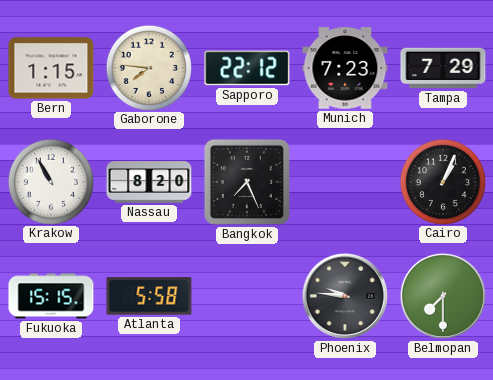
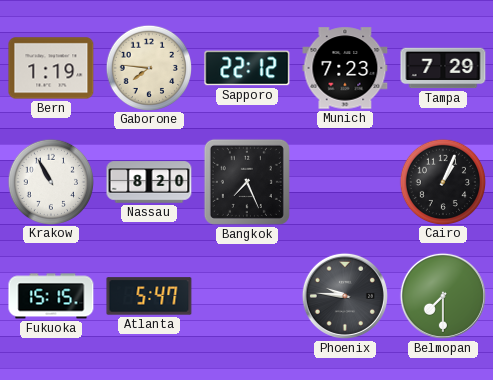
Bern: 1:15 -> 1:19 (51, 68)
Atlanta: 5:58 -> 5:47 (149, 296)
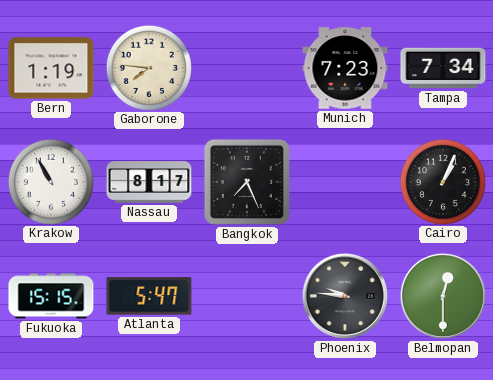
Sapporo: 22:12 -> none (247, 68)
Tampa: 7:29 -> 7:34 (443, 68)
Nassau: 8:20 -> 8:17 (149, 182)
Belmopan: 7:30 -> 12:30 (443, 296)
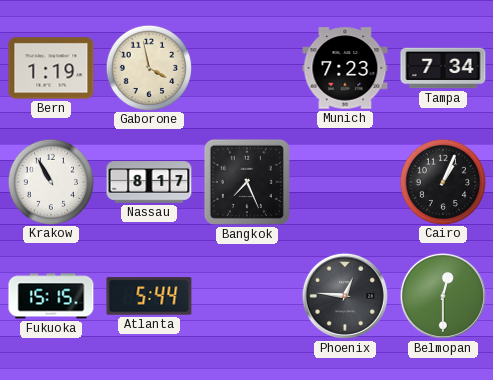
Gaborone: 7:46 -> 3:58 (148, 67)
Atlanta: 5:47 -> 5:44 (149, 296)
Phoenix: 9:46 -> 12:46 (345, 296)
